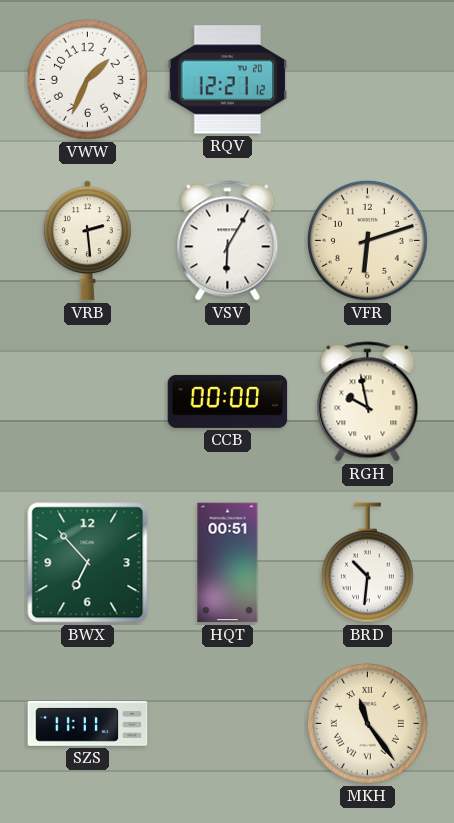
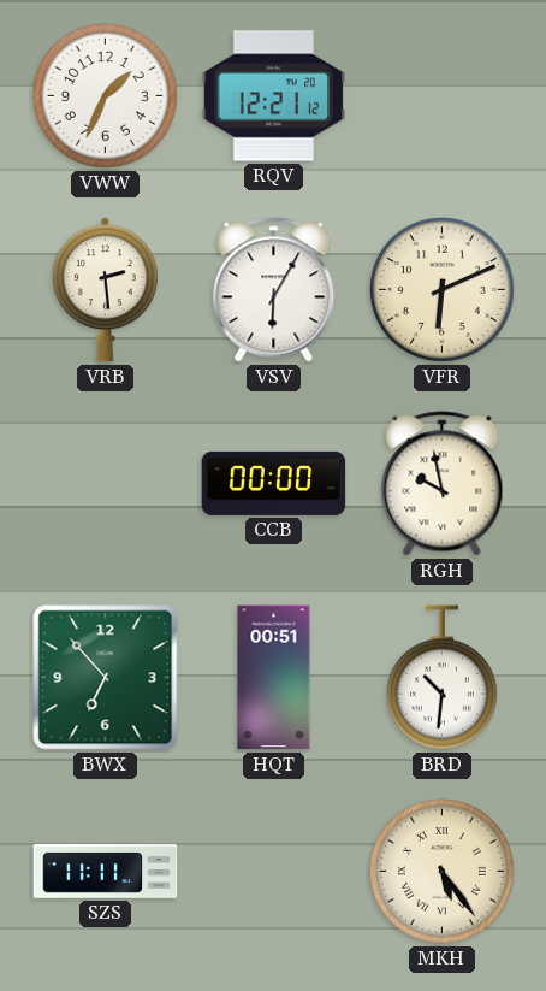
VFR: 6:12 -> 6:11 (441, 289)
MKH: 11:24 -> 5:24 (441, 871)
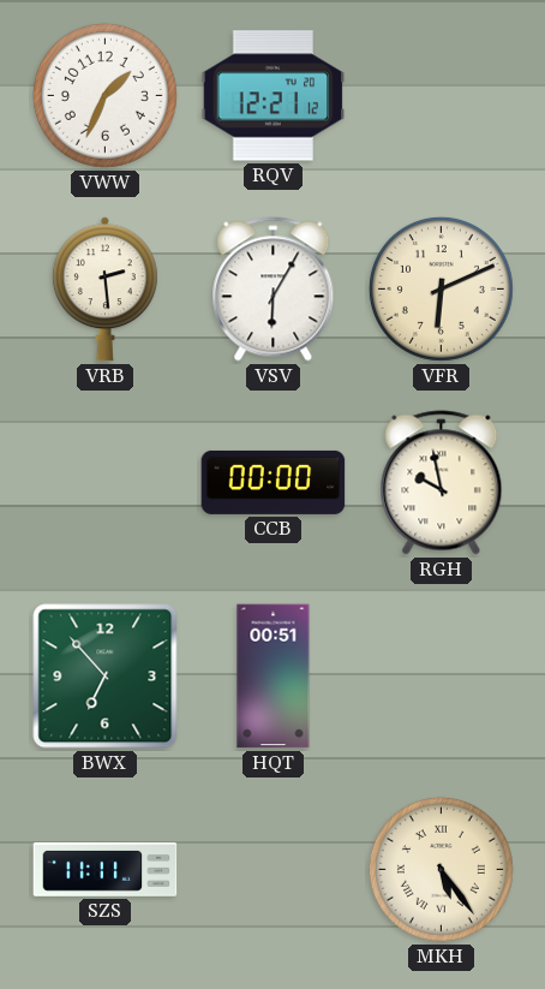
BRD: 10:31 -> none (441, 678)
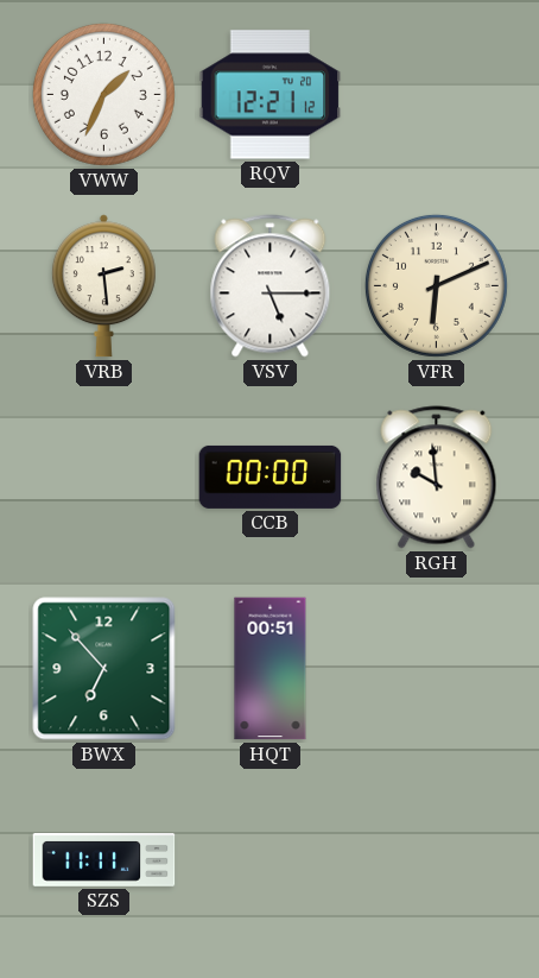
VSV: 6:05 -> 5:15 (271, 286)
RGH: 9:58 -> 9:59 (437, 478)
MKH: 5:24 -> none (441, 869)
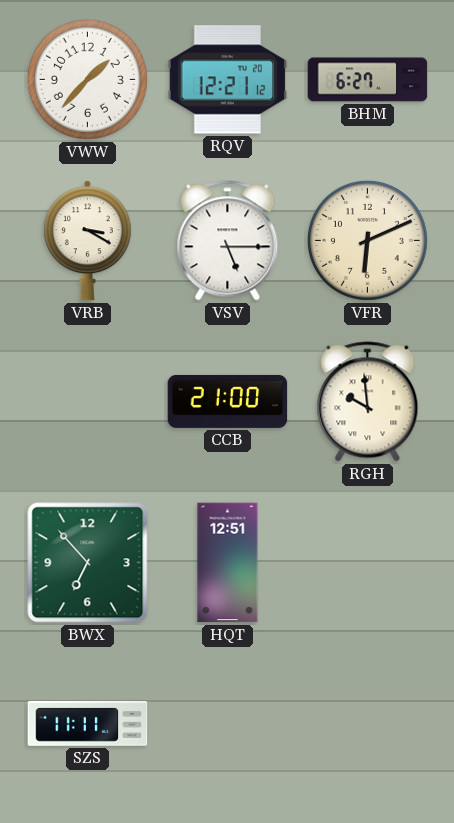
VWW: 1:34 -> 1:37 (87, 79)
BHM: none -> 6:27 (368, 80)
VRB: 2:29 -> 3:20 (87, 241)
CCB: 00:00 -> 21:00 (228, 401)
HQT: 00:51 -> 12:51 (228, 563)
